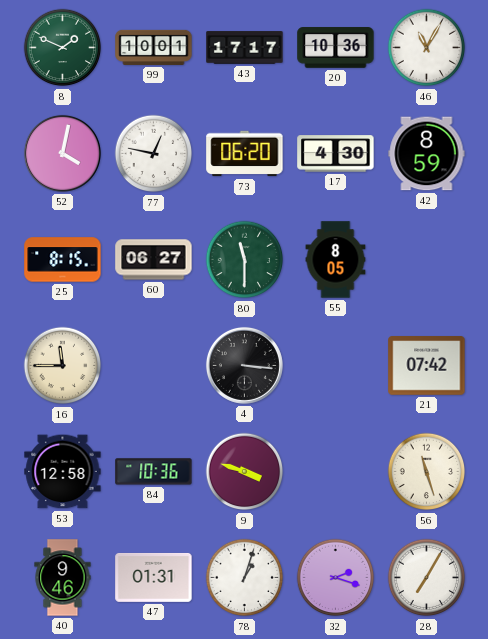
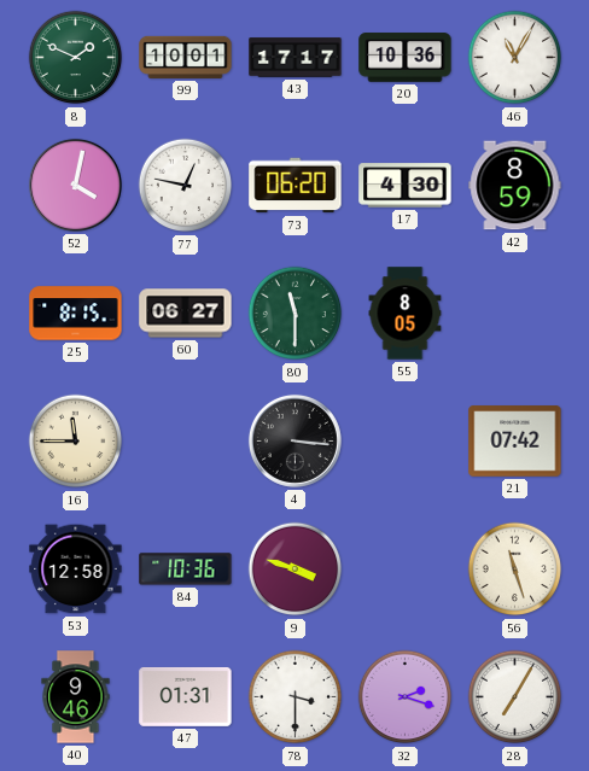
78: 1:03 -> 3:30 (296, 697)
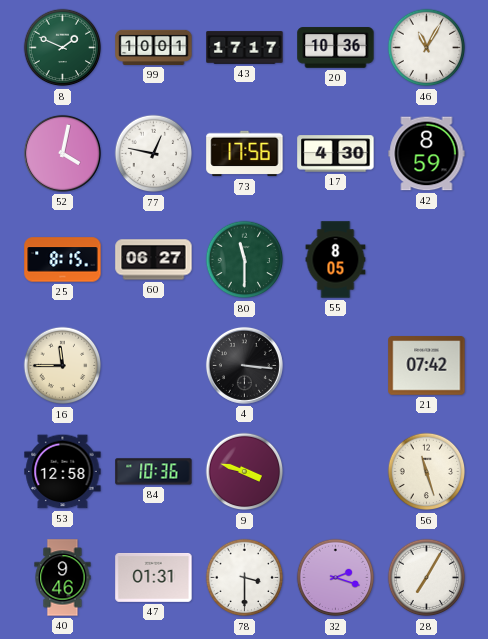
73: 06:20 -> 17:56 (245, 154)
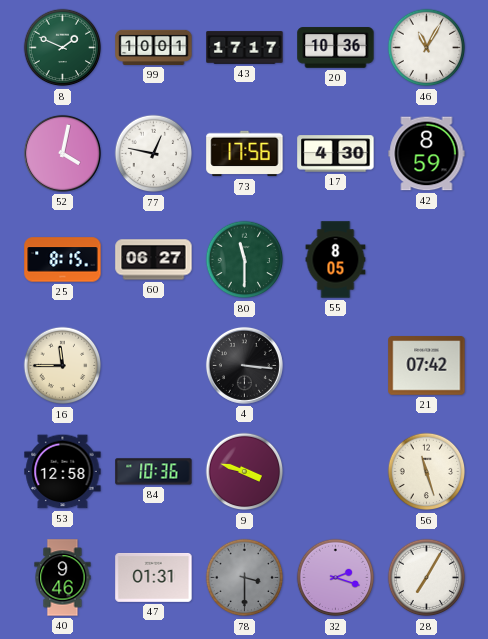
78 dial: white -> grey (245, 578)
